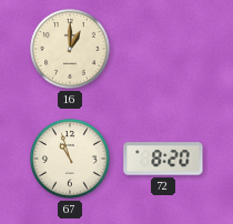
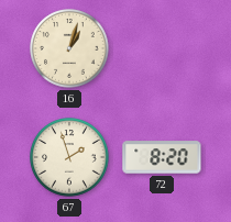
16: 1:00 -> 1:03 (69, 48)
67: 10:57 -> 1:57 (69, 157)
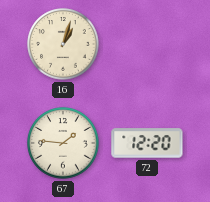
67: 1:57 -> 1:46 (63, 143)
72: 8:20 -> 12:20 (147, 143)
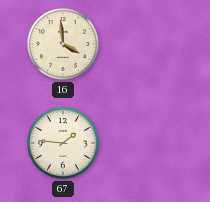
16: 1:03 -> 3:59 (63, 44)
72: 12:20 -> none (147, 143)
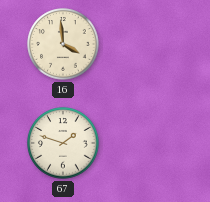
67: 1:46 -> 1:48 (63, 143)
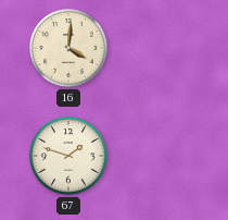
16: 3:59 -> 4:01 (68, 48)
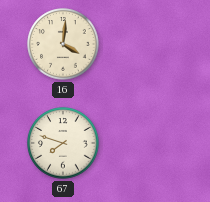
67: 1:48 -> 7:48 (63, 143)
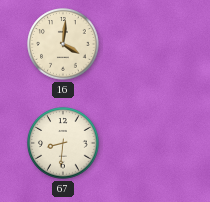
67: 7:48 -> 8:31 (63, 143)
